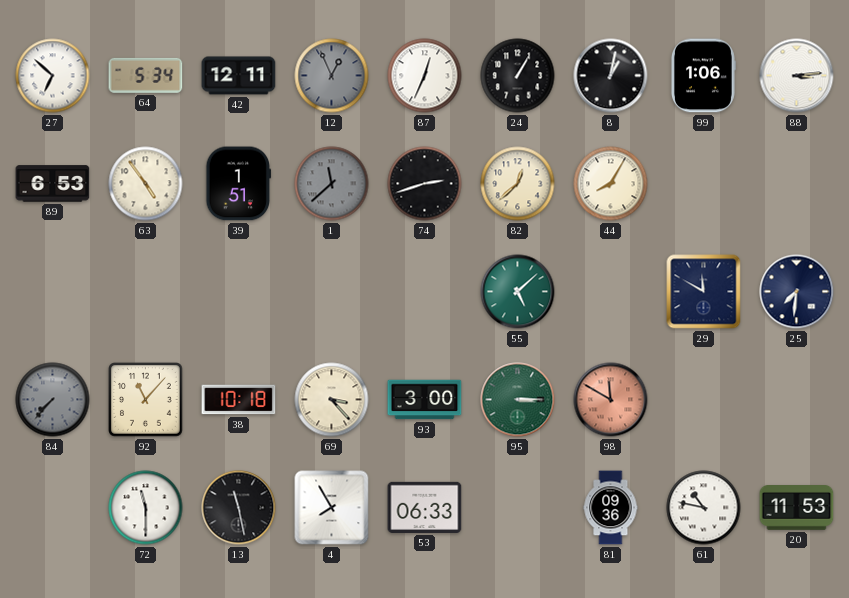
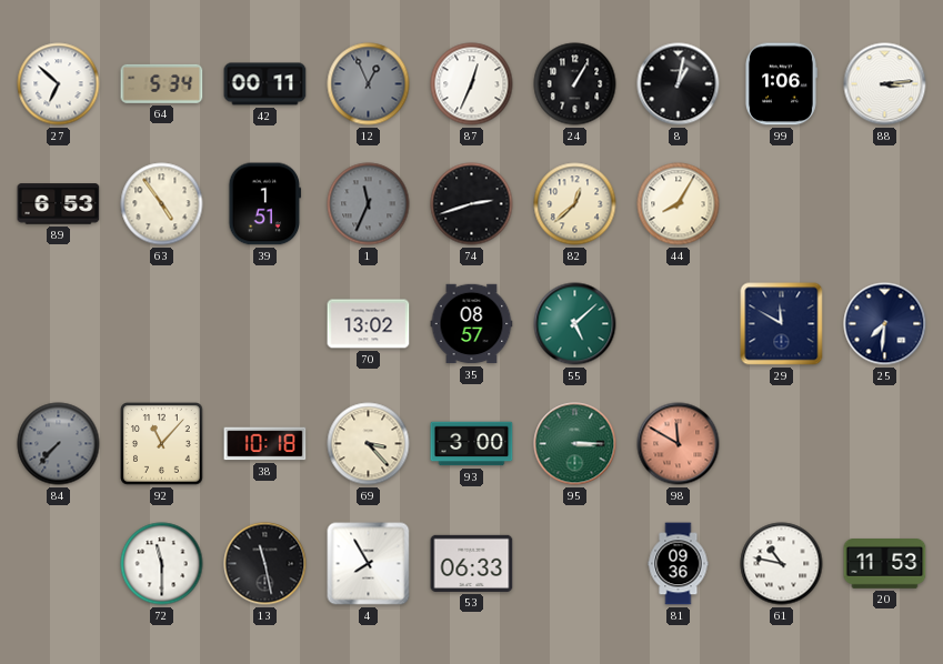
42: 12:11 -> 00:11 (265, 84)
1: 11:38 -> 11:34 (369, 204)
70: none -> 13:02 (369, 324)
35: none -> 08:57 (472, 324)
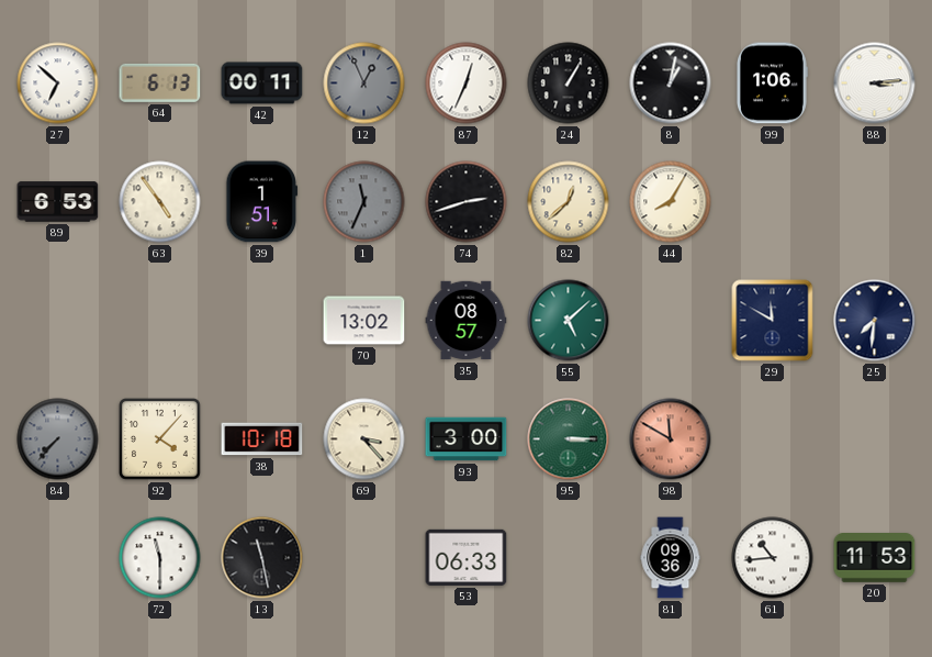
64: 5:34 -> 6:13 (160, 82)
92: 11:07 -> 4:07 (160, 439)
4: 7:55 -> none (369, 564)
61: 10:47 -> 10:44 (773, 558)
